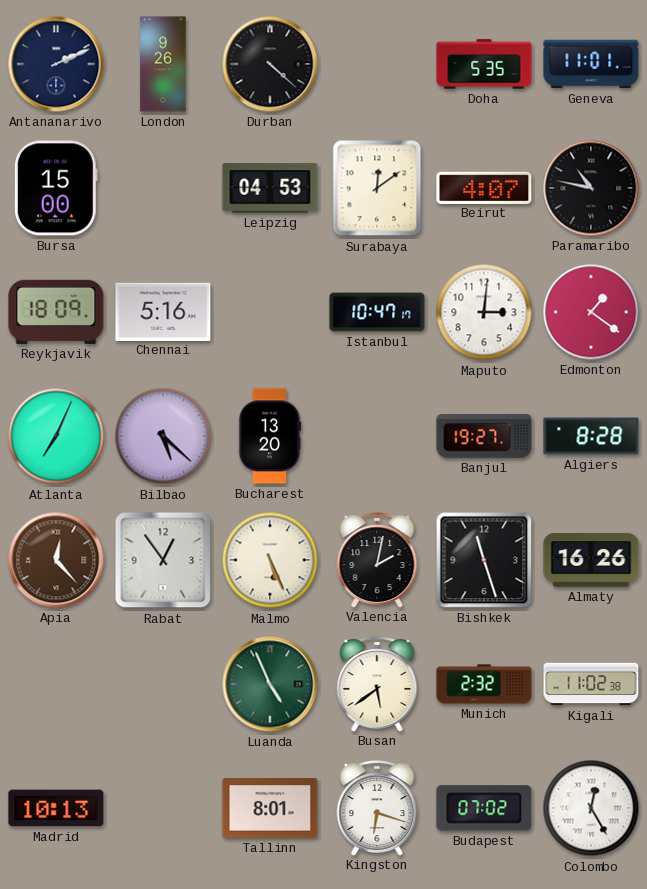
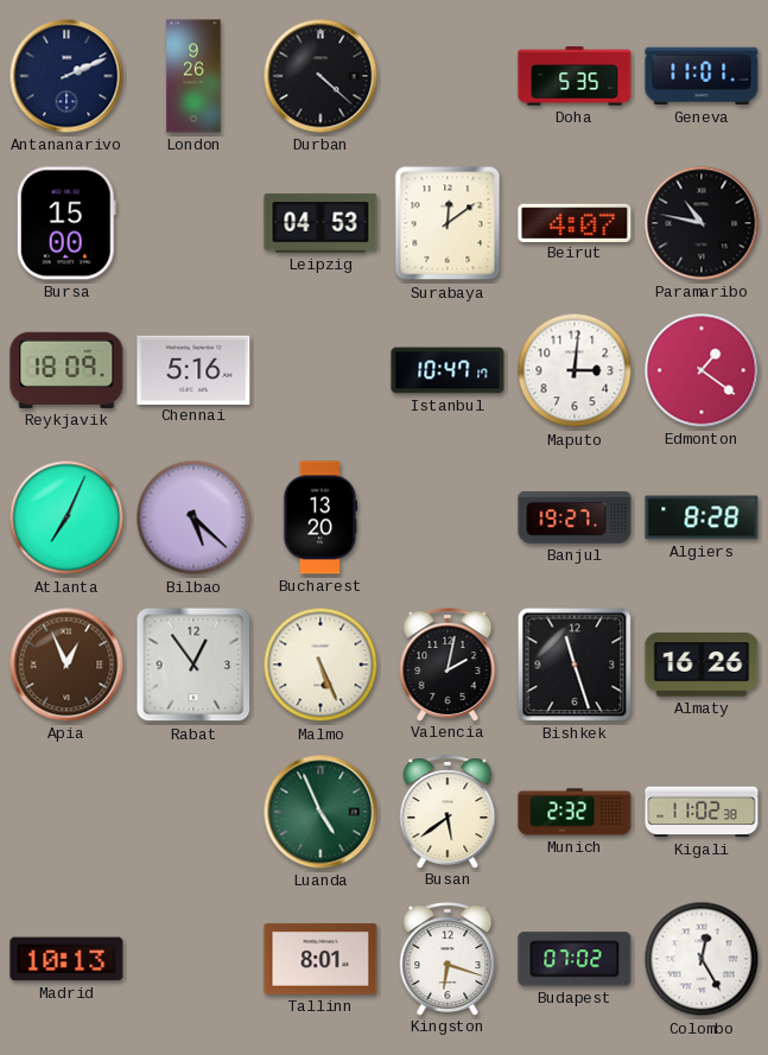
Apia: 12:23 -> 12:56 (66, 665)
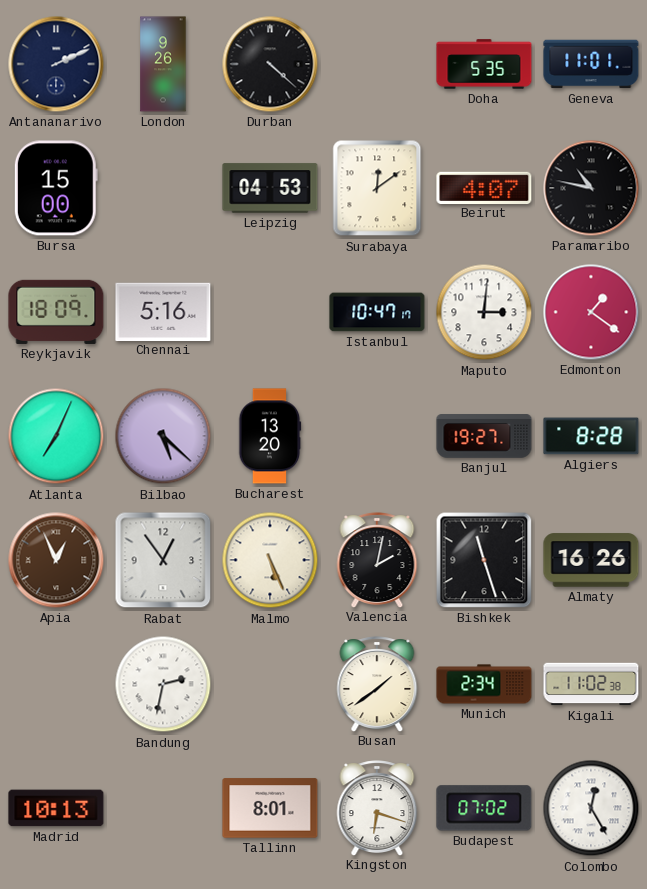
Bandung: none -> 2:32 (163, 684)
Luanda: 4:56 -> none (320, 812)
Busan: 5:39 -> 1:39 (377, 684)
Munich: 2:32 -> 2:34 (484, 684)
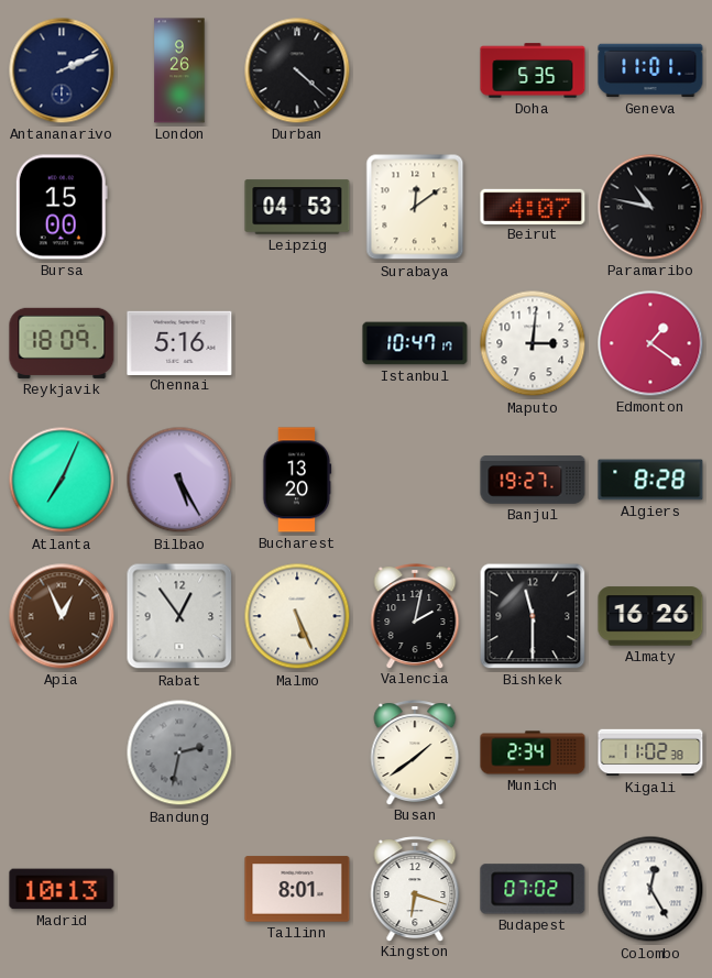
Bilbao: 5:22 -> 5:25 (179, 480)
Bishkek: 11:27 -> 11:30 (533, 616)
Bandung dial: white -> grey (179, 752)
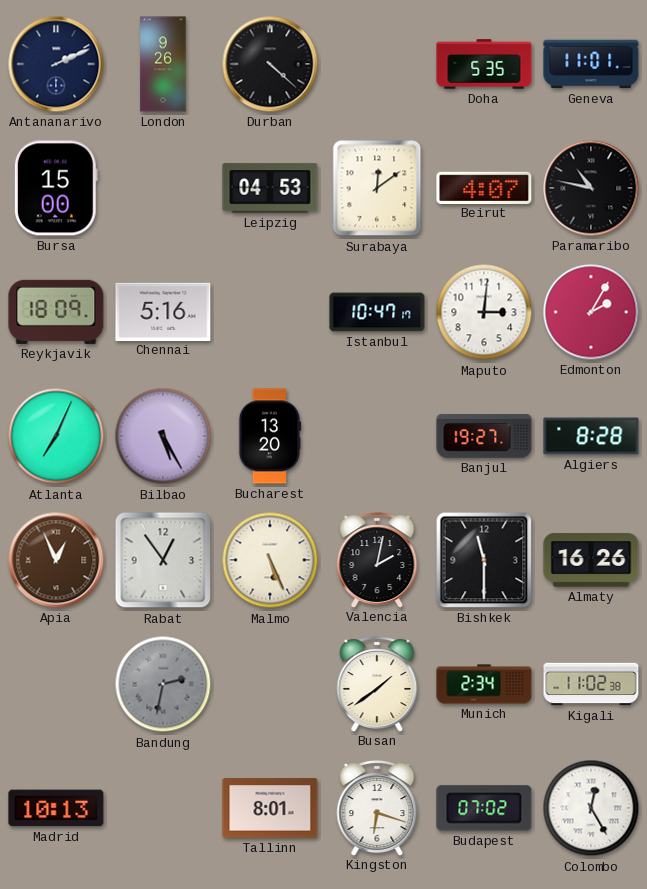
Edmonton: 1:21 -> 2:05 (591, 312)
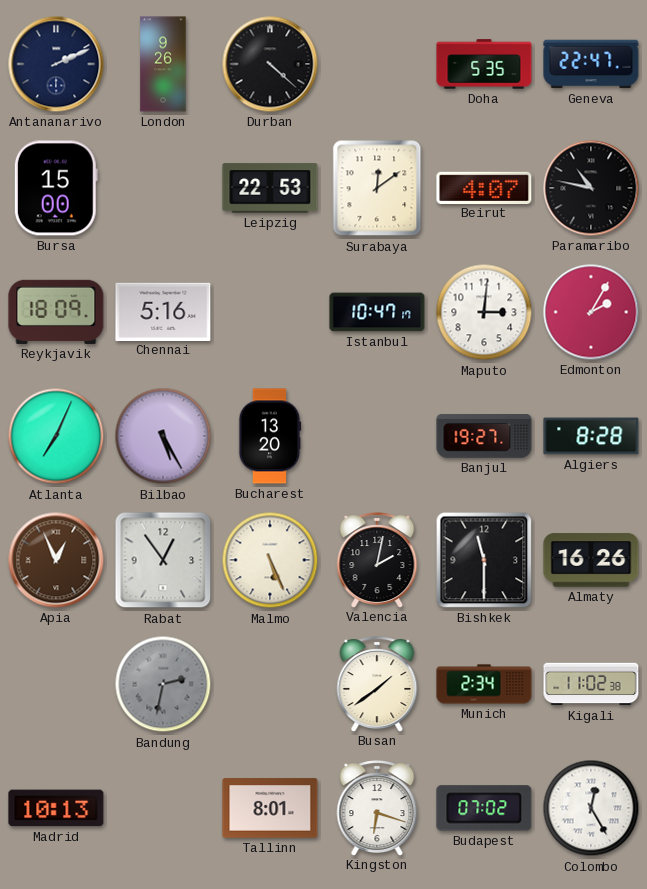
Geneva: 11:01 -> 22:47 (591, 64)
Leipzig: 04:53 -> 22:53 (270, 188)
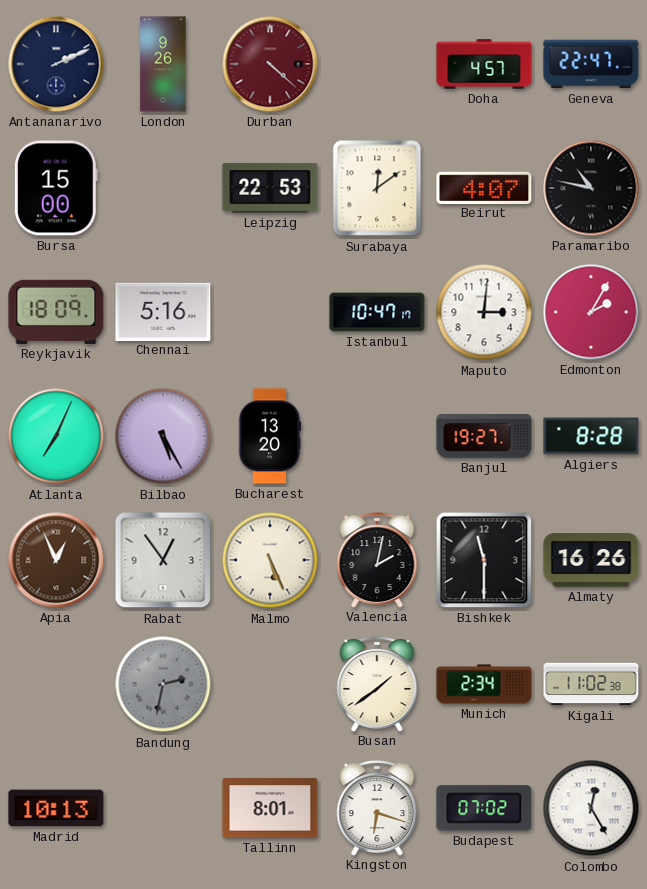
Durban dial: black -> burgundy (270, 64)
Doha: 5:35 -> 4:57 (484, 64)
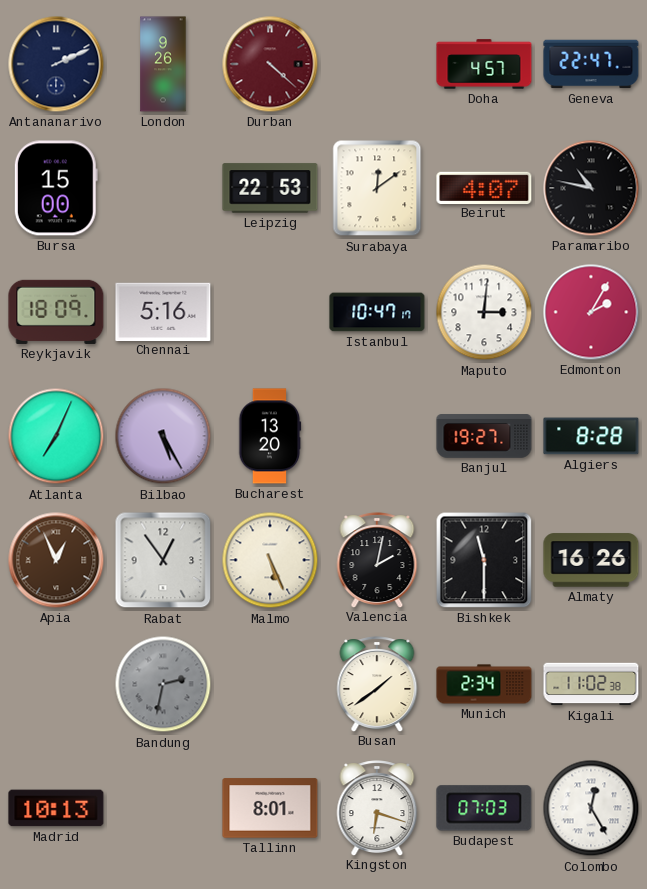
Budapest: 07:02 -> 07:03 (484, 808)
